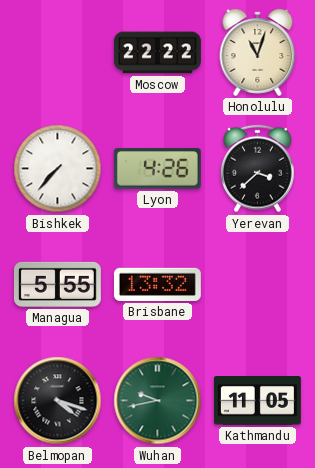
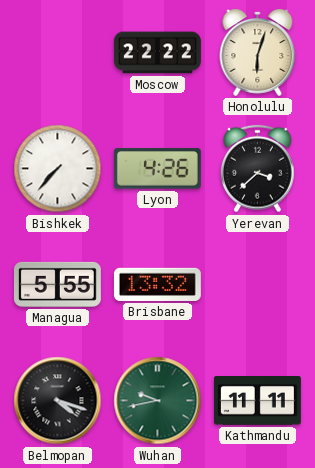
Honolulu: 11:03 -> 6:03 (258, 52)
Kathmandu: 11:05 -> 11:11 (257, 401)
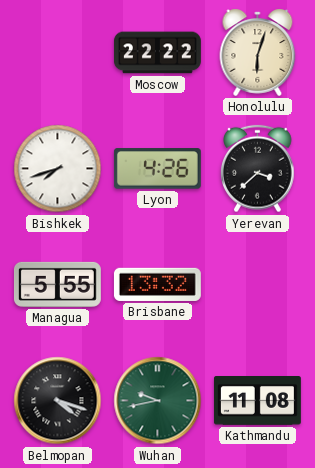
Bishkek: 7:37 -> 7:42 (58, 169)
Kathmandu: 11:11 -> 11:08 (257, 401)
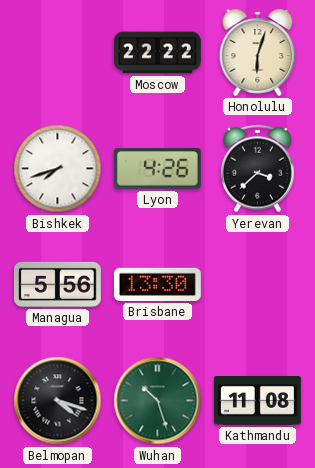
Managua: 5:55 -> 5:56 (57, 284)
Brisbane: 13:32 -> 13:30 (157, 284)
Wuhan: 9:43 -> 10:27 (158, 401)
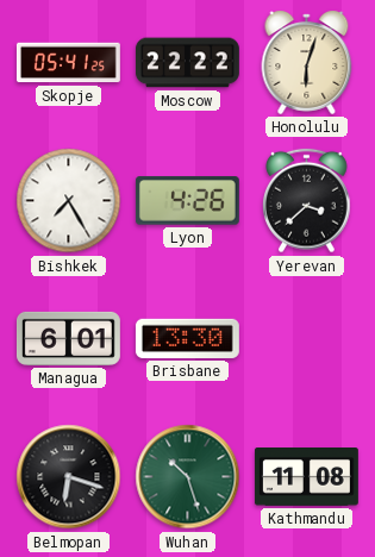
Skopje: none -> 05:41 (68, 63)
Bishkek: 7:42 -> 7:25 (69, 201)
Managua: 5:56 -> 6:01 (68, 338)
Belmopan: 4:18 -> 6:18 (69, 477)
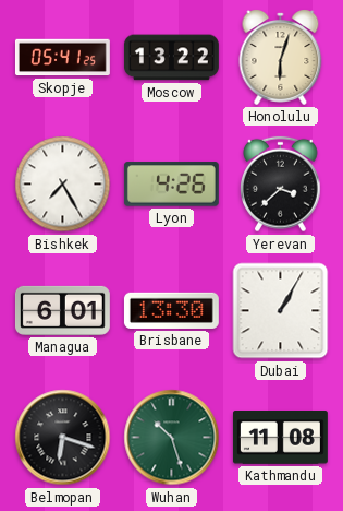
Moscow: 22:22 -> 13:22 (171, 58)
Dubai: none -> 1:05 (281, 311)
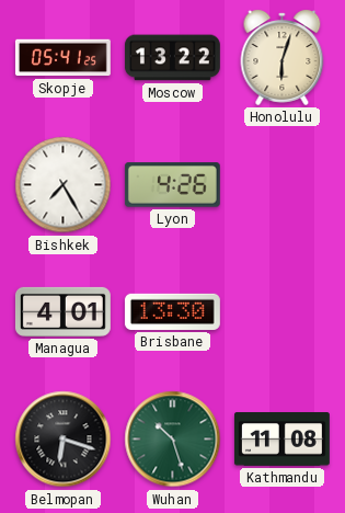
Yerevan: 3:38 -> none (281, 185)
Managua: 6:01 -> 4:01 (62, 311)
Dubai: 1:05 -> none (281, 311)
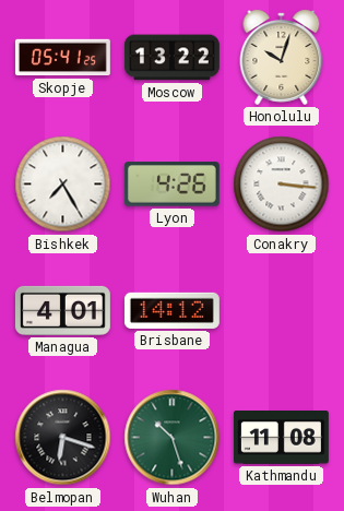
Honolulu: 6:03 -> 10:03 (282, 57)
Conakry: none -> 3:16 (282, 185)
Brisbane: 13:30 -> 14:12 (171, 310)
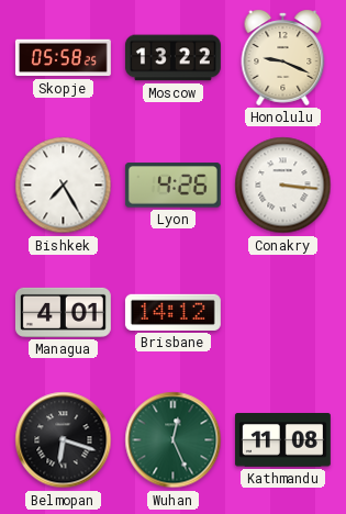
Skopje: 05:41 -> 05:58 (63, 58)
Honolulu: 10:03 -> 9:19 (283, 57)
Wuhan: 10:27 -> 12:26 (174, 440)
